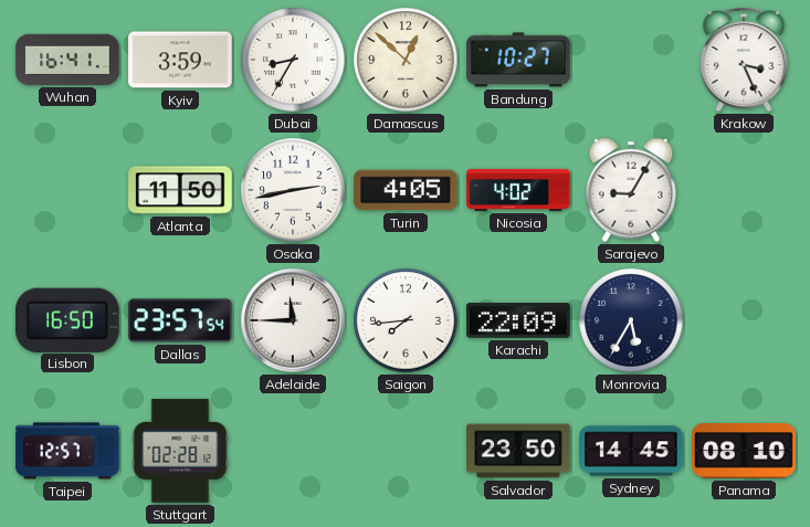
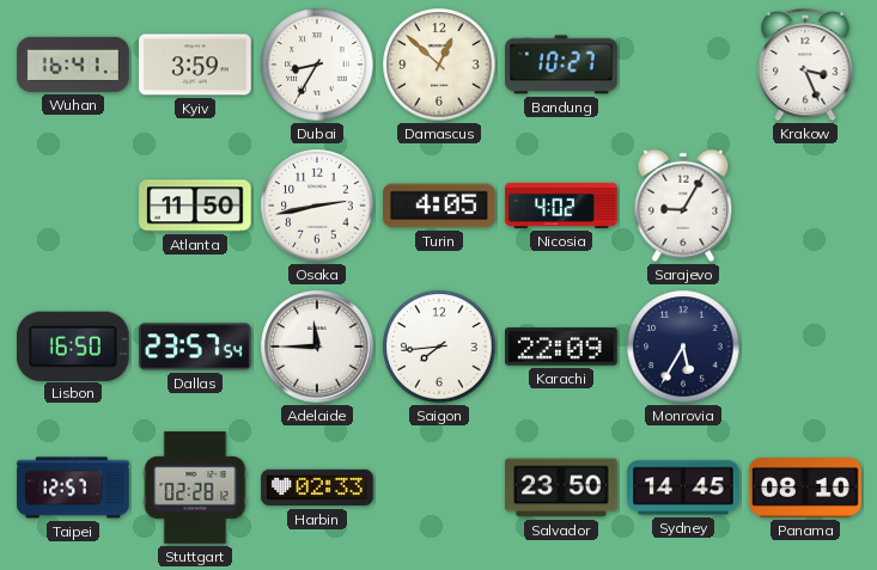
Harbin: none -> 02:33 (317, 488)
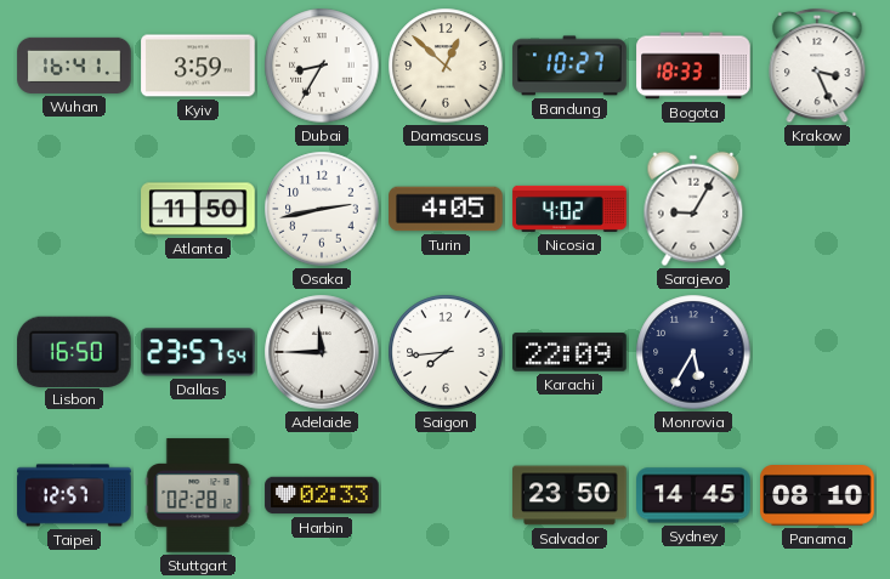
Bogota: none -> 18:33 (693, 66)
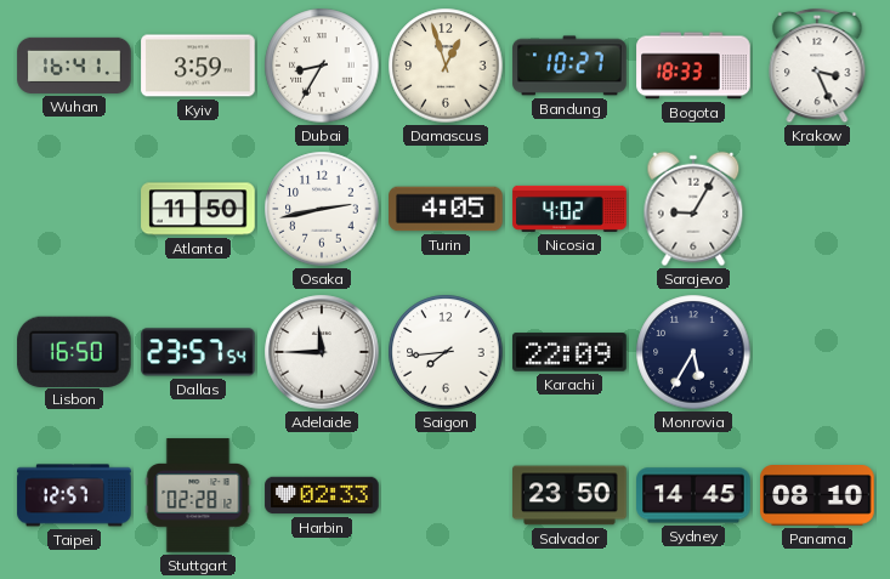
Damascus: 12:52 -> 12:57 (446, 66)
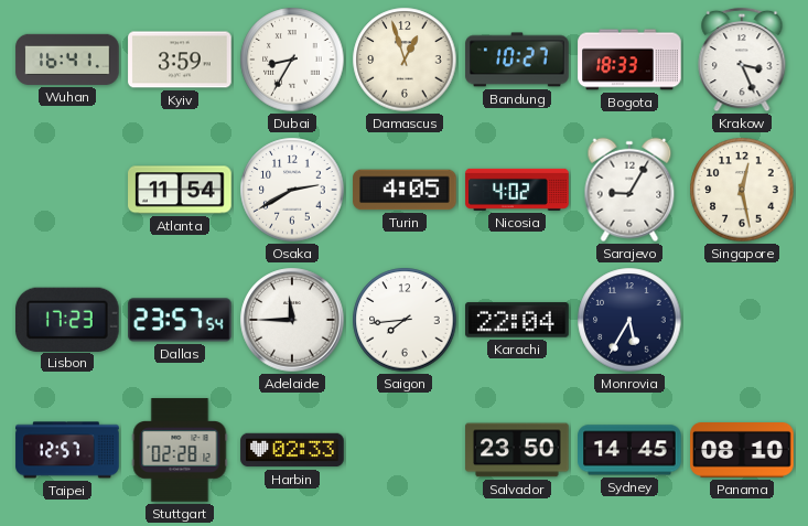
Atlanta: 11:50 -> 11:54 (180, 190)
Osaka: 2:43 -> 2:40 (292, 190)
Singapore: none -> 12:28 (742, 190)
Lisbon: 16:50 -> 17:23 (68, 319)
Karachi: 22:09 -> 22:04 (517, 320)
